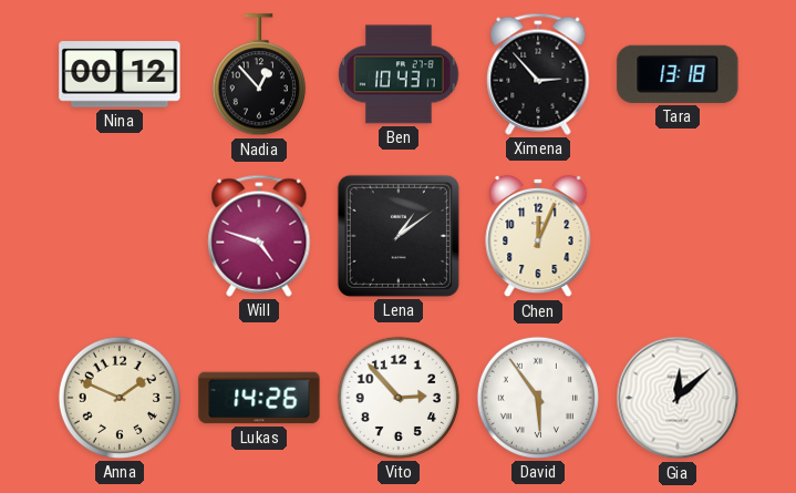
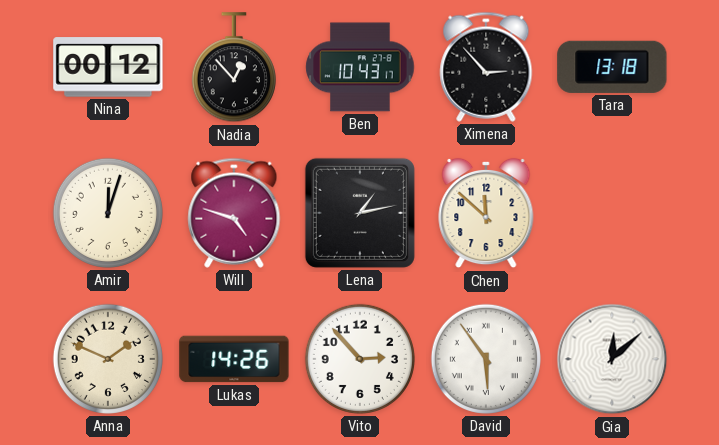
Amir: none -> 12:03 (108, 213)
Lena: 1:09 -> 1:13 (360, 213)
Chen: 12:04 -> 11:52 (486, 213)
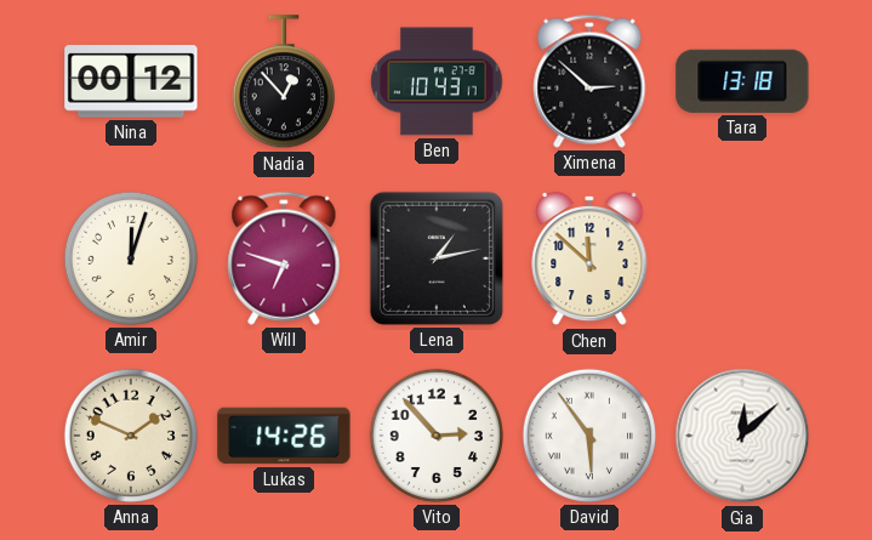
Ximena: 2:53 -> 2:52 (589, 81)
Will: 4:48 -> 6:48 (284, 258)
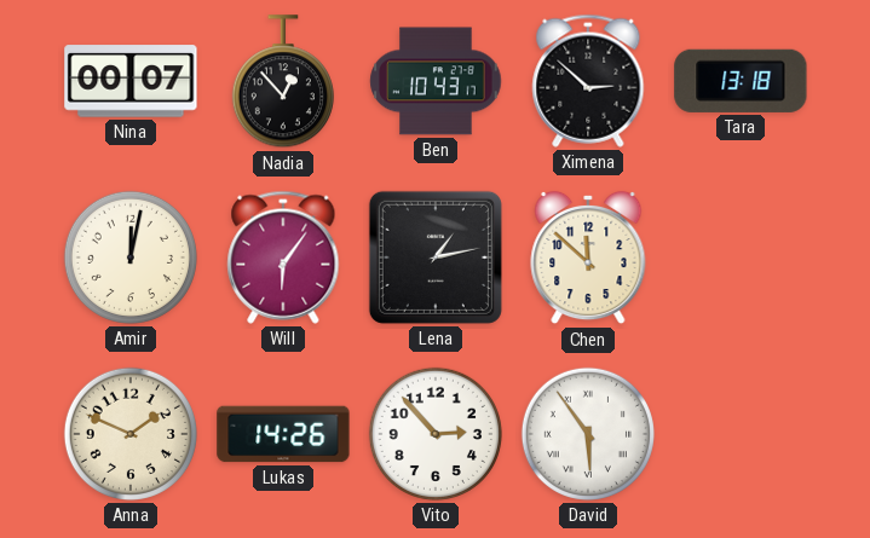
Nina: 00:12 -> 00:07 (131, 81)
Amir: 12:03 -> 12:02 (131, 258)
Will: 6:48 -> 6:06 (283, 258)
Gia: 12:08 -> none (742, 436)
